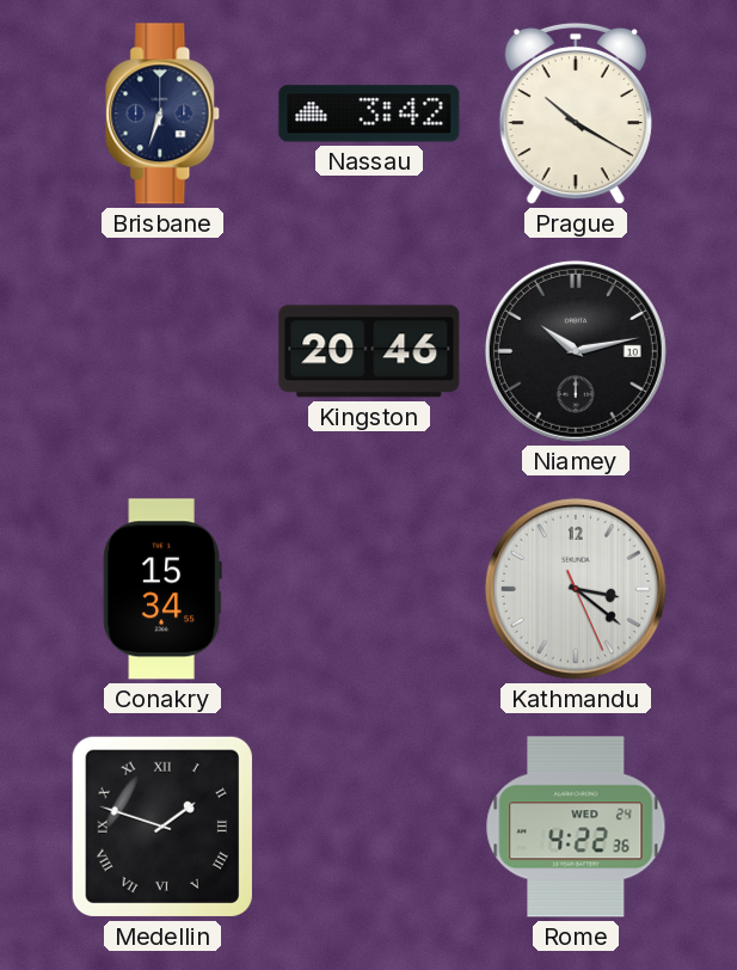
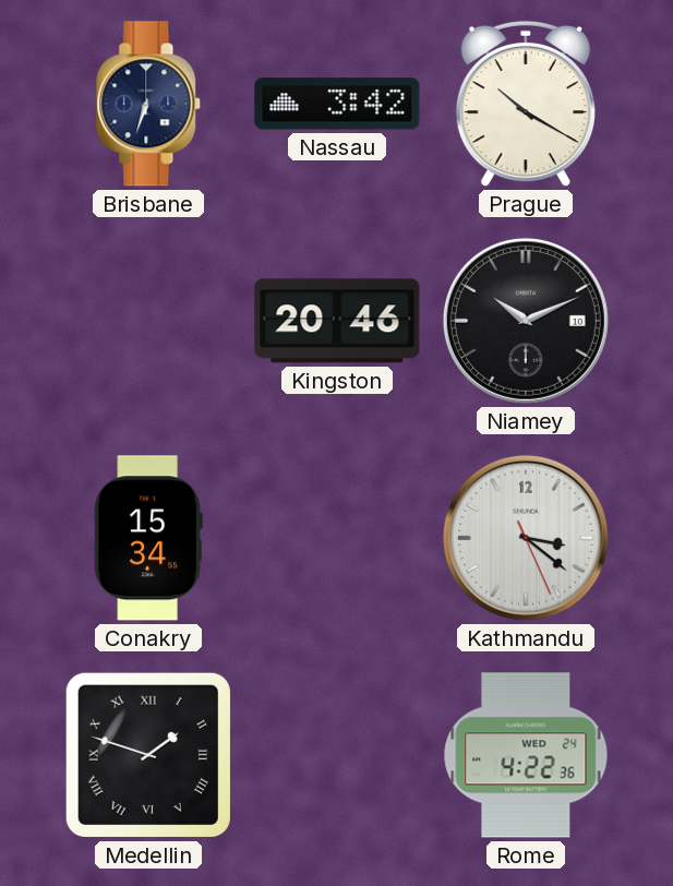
Niamey: 10:13 -> 10:11 (526, 321)
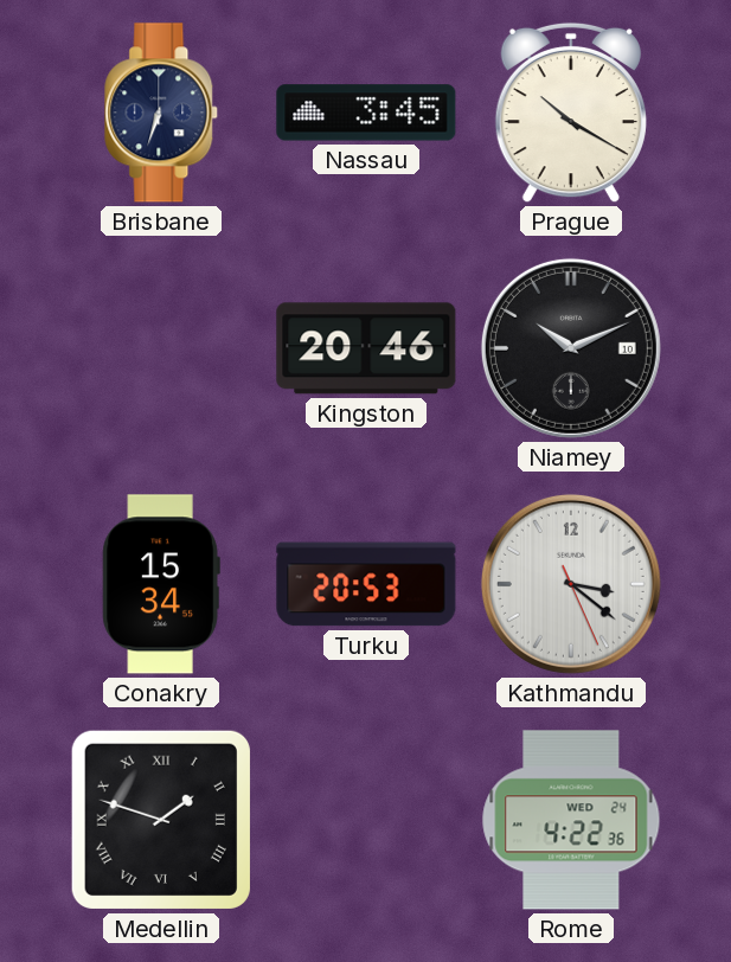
Nassau: 3:42 -> 3:45 (366, 113)
Turku: none -> 20:53 (366, 584)
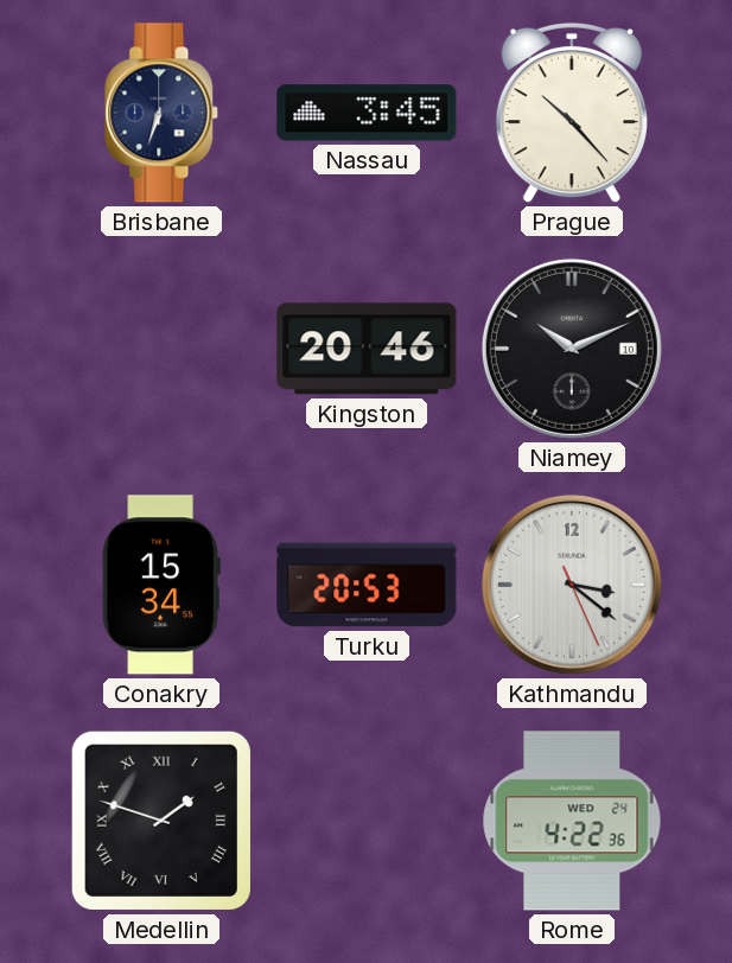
Prague: 10:20 -> 10:23 (572, 113)
